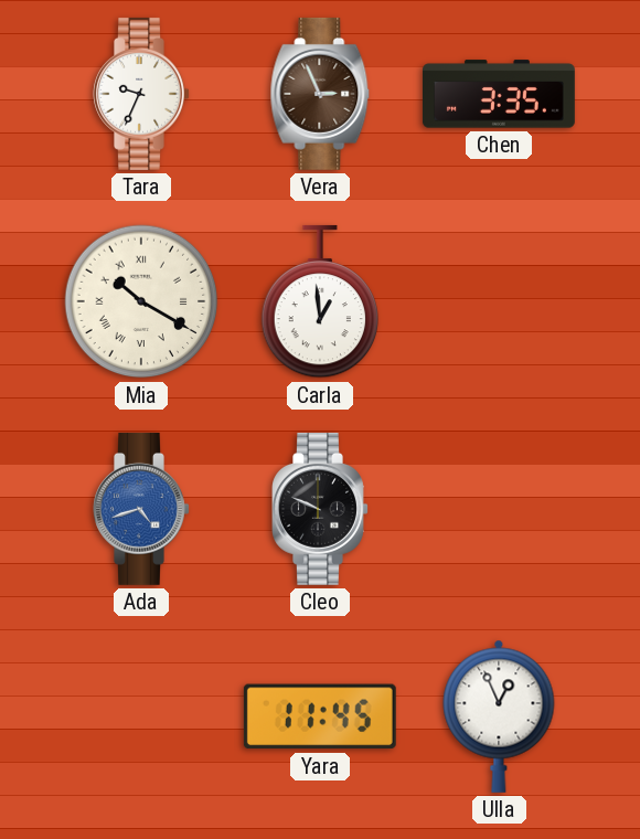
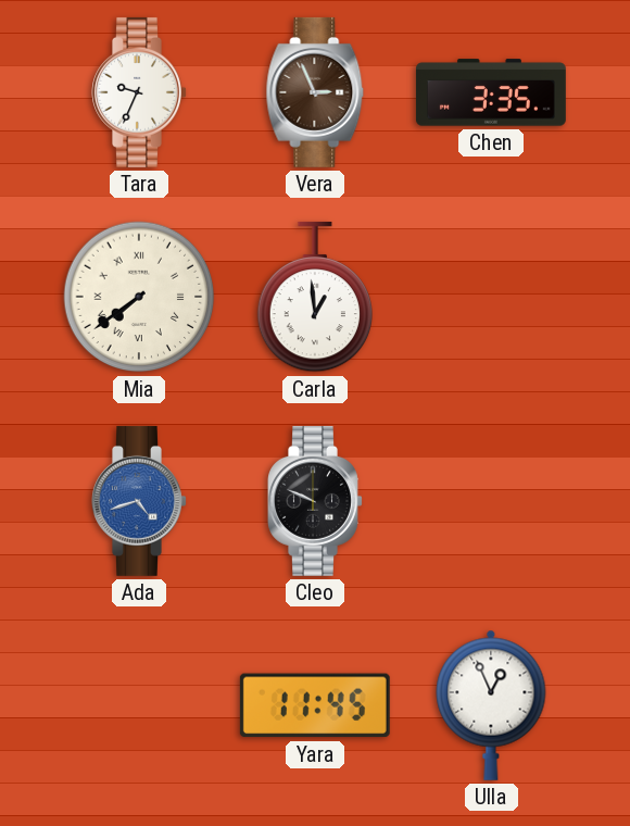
Mia: 10:20 -> 7:39 (139, 297)
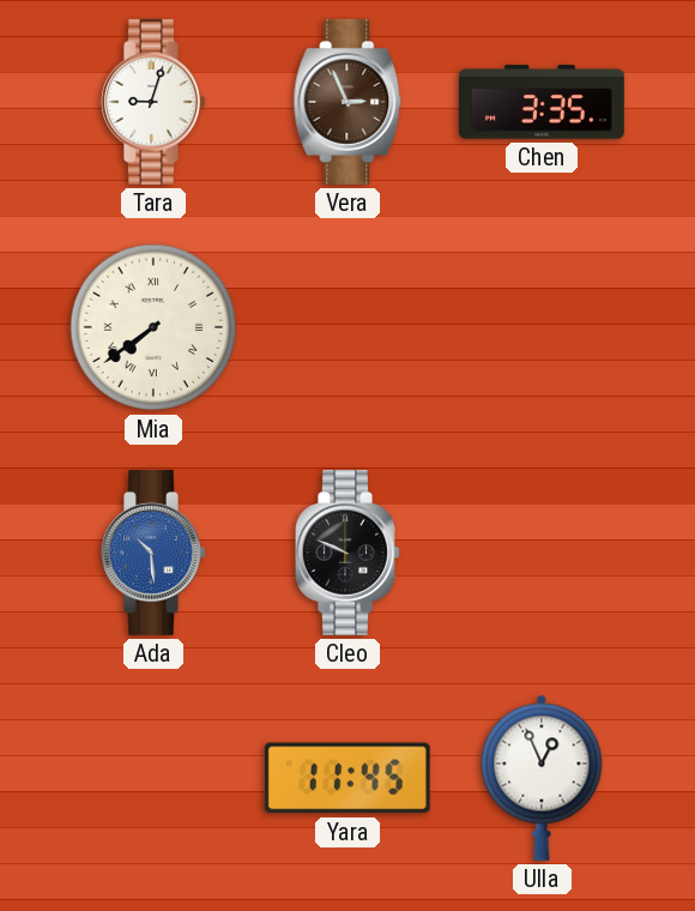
Tara: 9:34 -> 9:03 (153, 102)
Carla: 12:59 -> none (314, 297)
Ada: 4:42 -> 10:29 (153, 553)
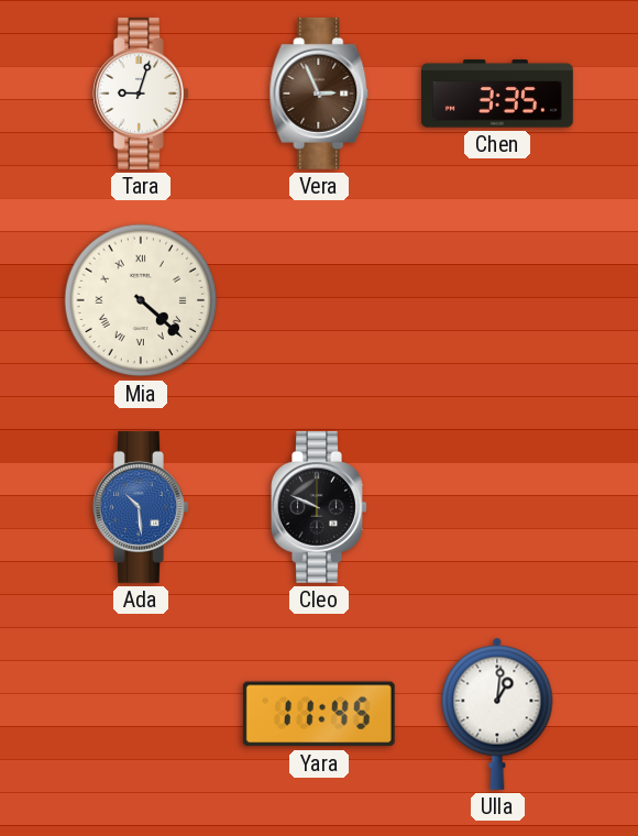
Mia: 7:39 -> 4:22 (141, 300)
Ulla: 12:56 -> 1:01 (497, 714)
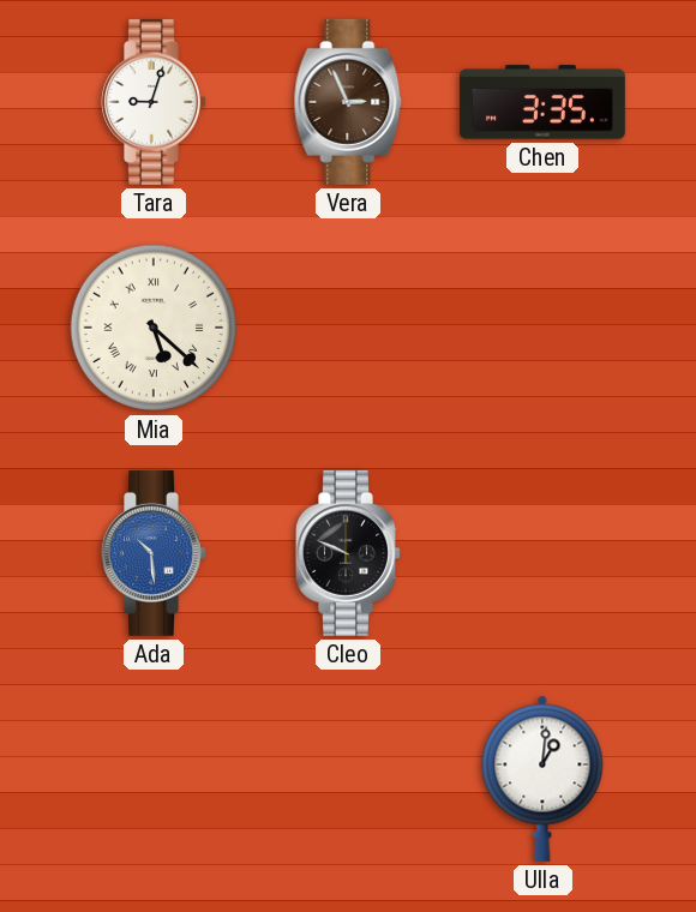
Mia: 4:22 -> 5:22 (154, 328)
Yara: 11:45 -> none (319, 714)
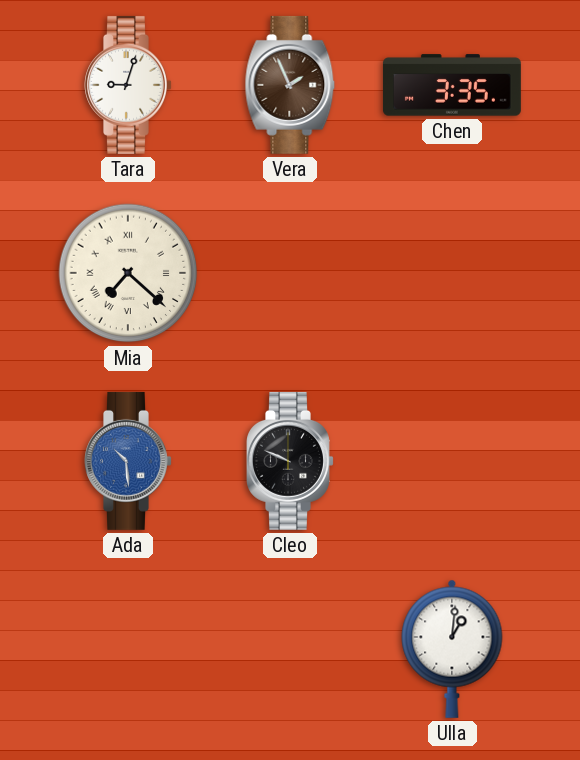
Vera: 2:56 -> 1:56 (290, 85)
Mia: 5:22 -> 7:22 (128, 273)
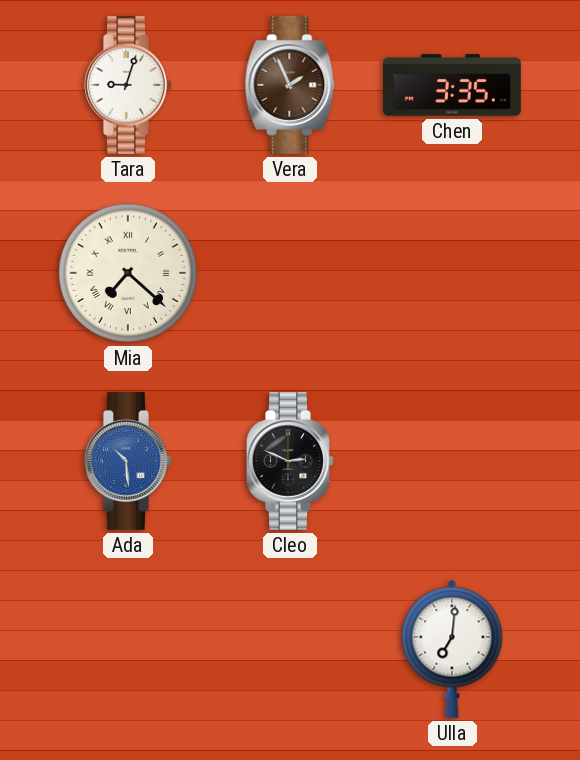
Cleo: 9:49 -> 2:49 (290, 461)
Ulla: 1:01 -> 7:01 (452, 649)
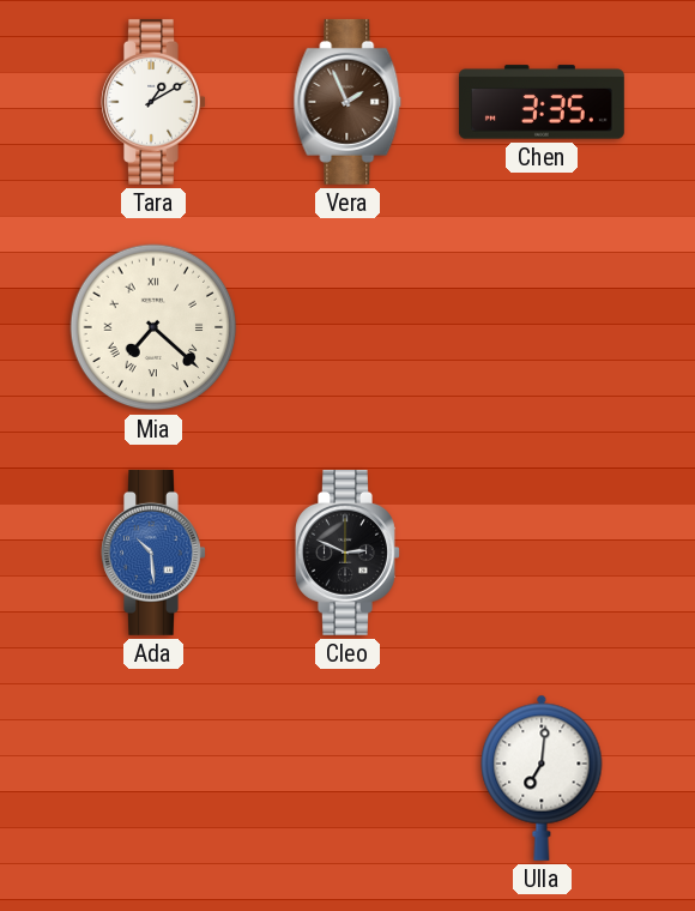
Tara: 9:03 -> 1:10 (153, 102)
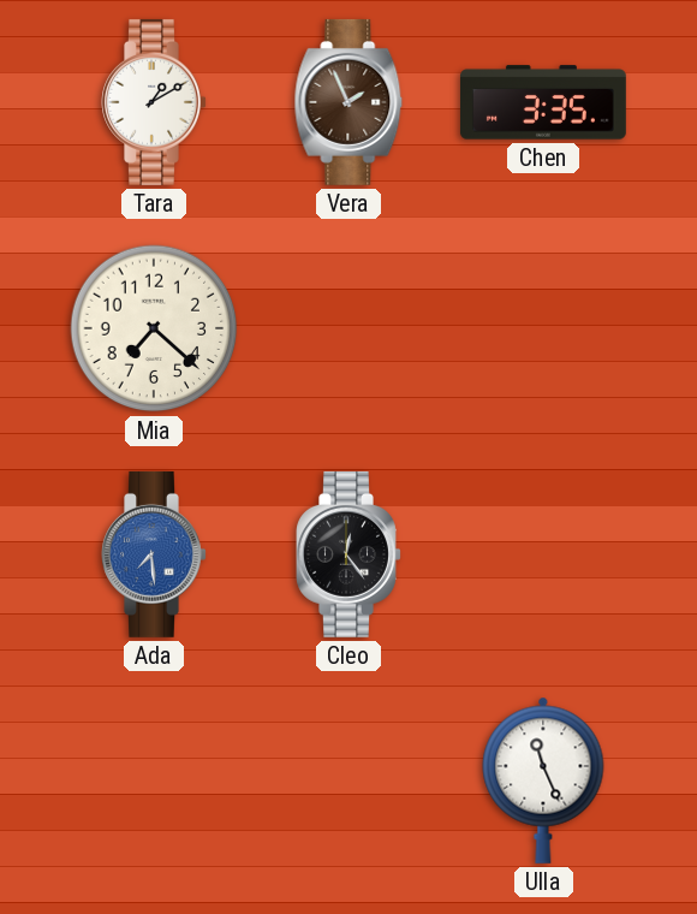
Mia numerals: Roman -> Arabic (154, 328)
Ada: 10:29 -> 7:29 (154, 554)
Cleo: 2:49 -> 12:24 (348, 554)
Ulla: 7:01 -> 11:26 (543, 781)
